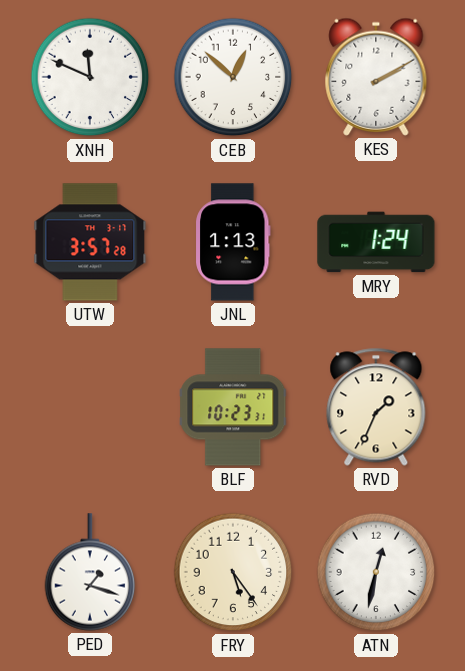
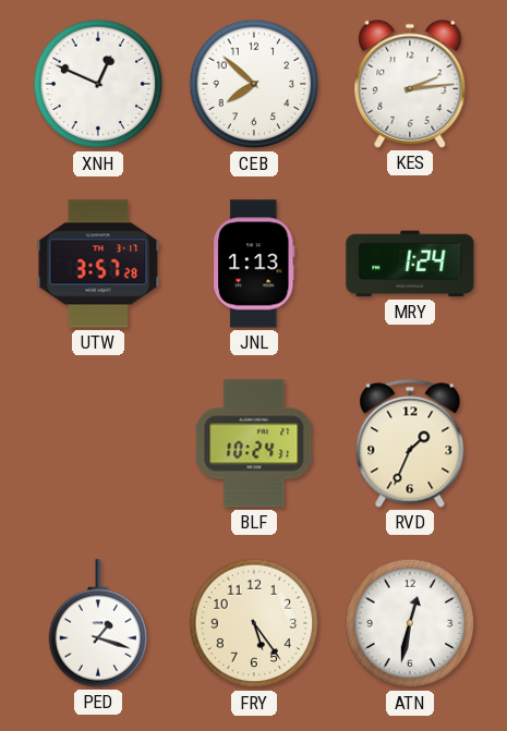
XNH: 11:49 -> 12:49 (98, 84)
CEB: 12:52 -> 7:52 (254, 84)
KES: 2:10 -> 2:14 (410, 84)
BLF: 10:23 -> 10:24 (254, 443)
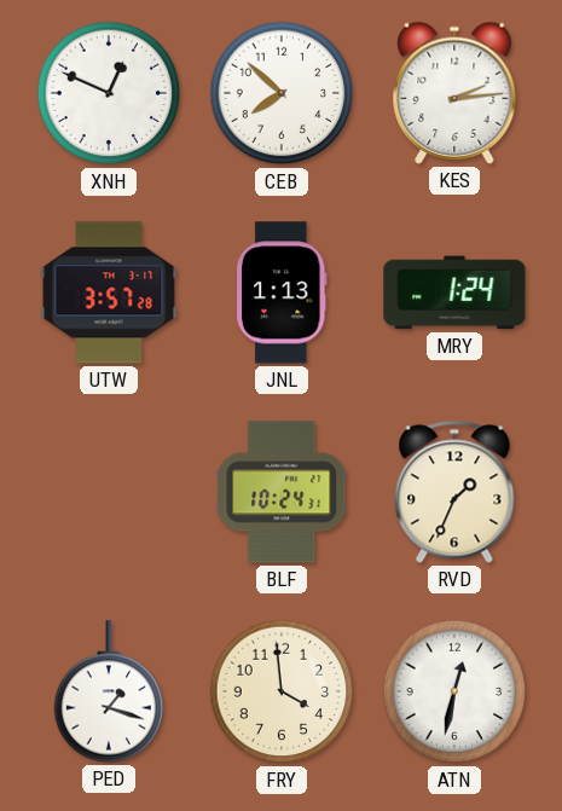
FRY: 5:24 -> 3:59 (282, 691)
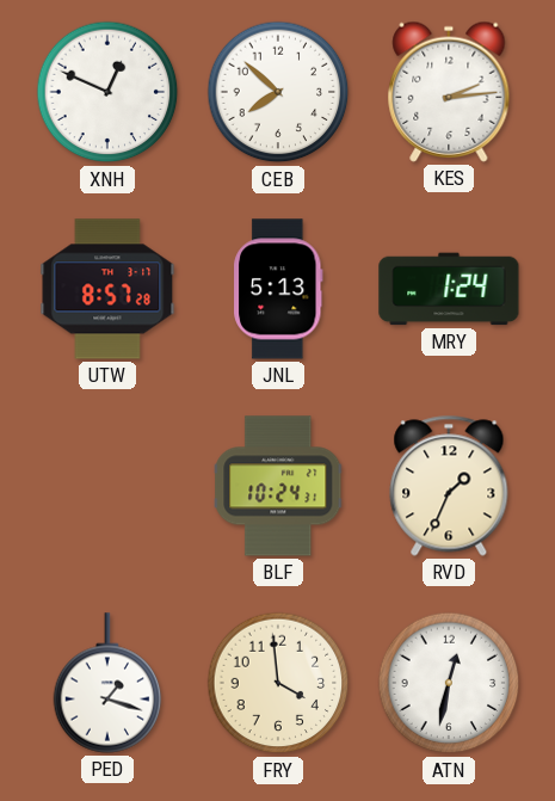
UTW: 3:57 -> 8:57 (107, 289)
JNL: 1:13 -> 5:13 (278, 289)
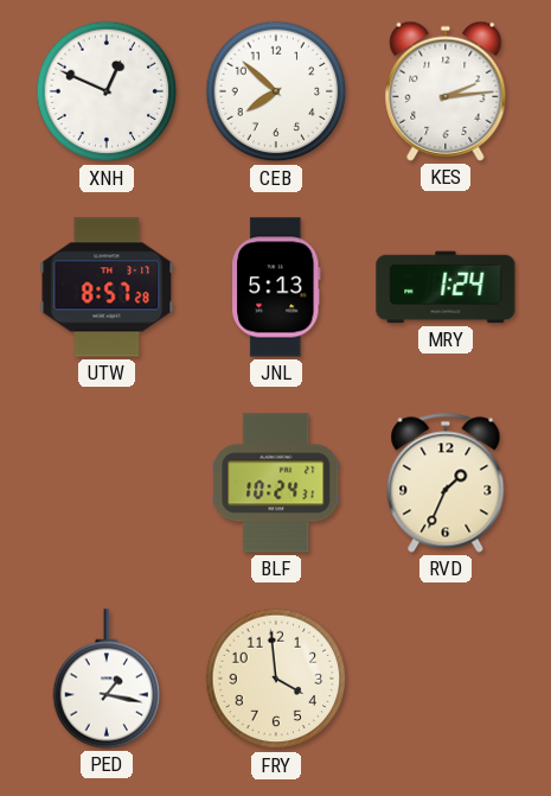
PED: 1:18 -> 1:17 (107, 679)
ATN: 12:32 -> none (449, 683)
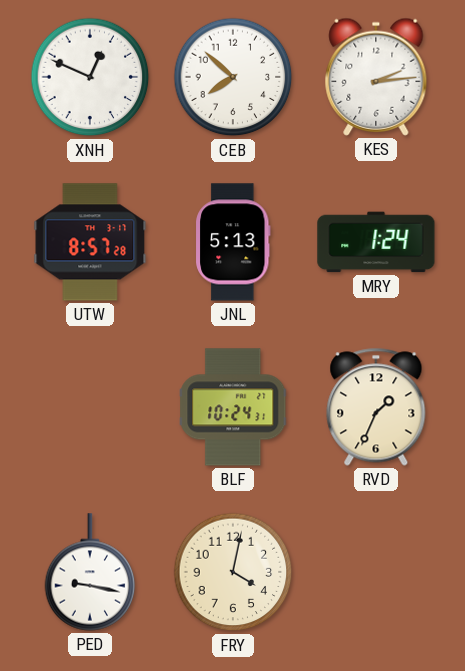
PED: 1:17 -> 9:17 (90, 572)
FRY: 3:59 -> 4:02 (233, 572)
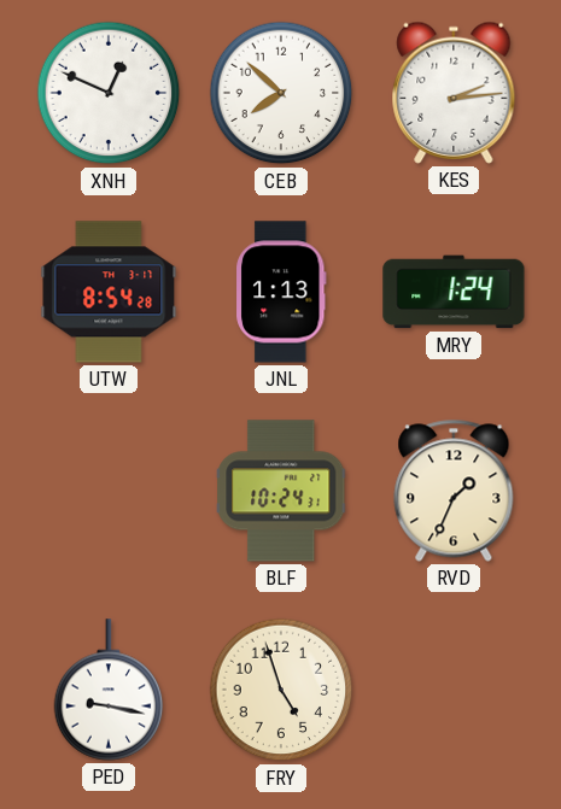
UTW: 8:57 -> 8:54 (109, 292)
JNL: 5:13 -> 1:13 (281, 292)
FRY: 4:02 -> 4:57 (281, 690)
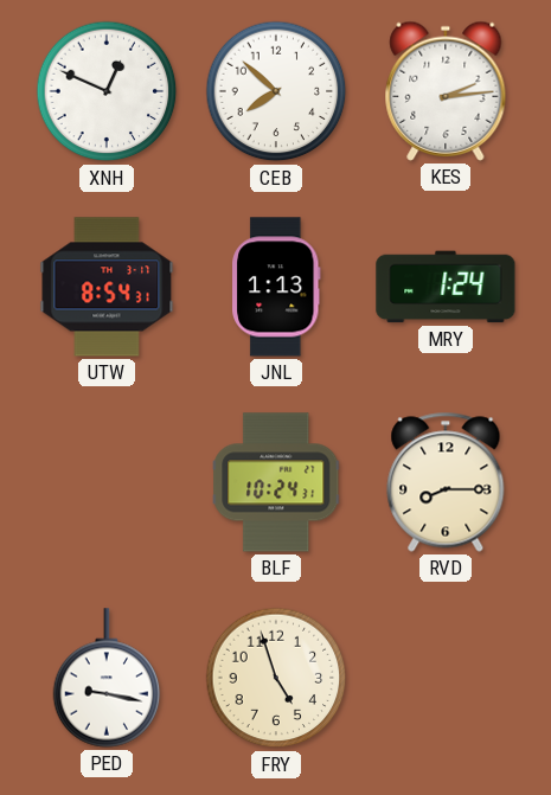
UTW: 8:54:28 -> 8:54:31 (107, 287)
RVD: 1:34 -> 8:15 (446, 482)
